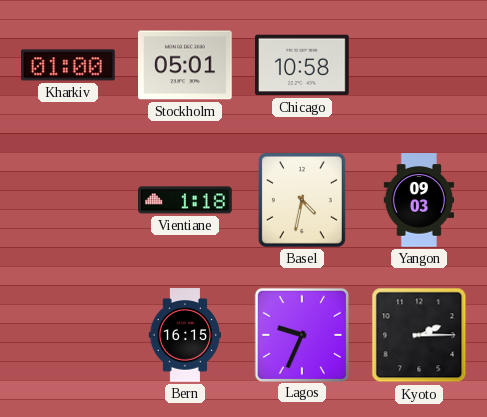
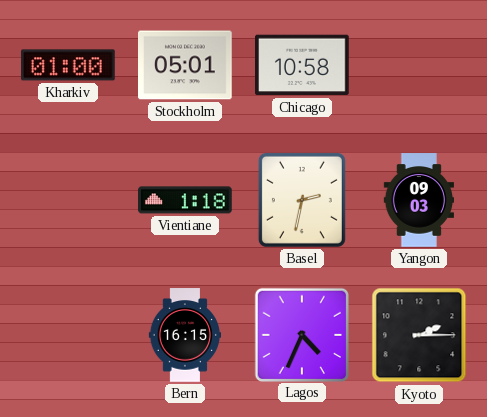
Basel: 4:32 -> 2:32 (302, 200)
Lagos: 9:34 -> 4:34 (301, 334)
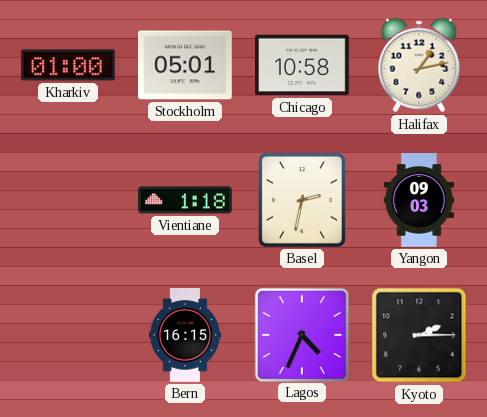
Halifax: none -> 1:13 (419, 65)
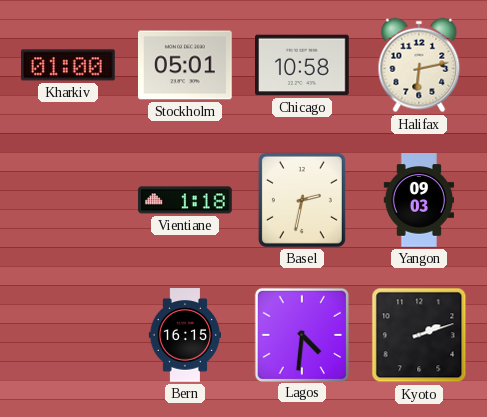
Halifax: 1:13 -> 6:13 (419, 65)
Lagos: 4:34 -> 4:31 (301, 334)
Kyoto: 2:15 -> 2:12 (419, 335)
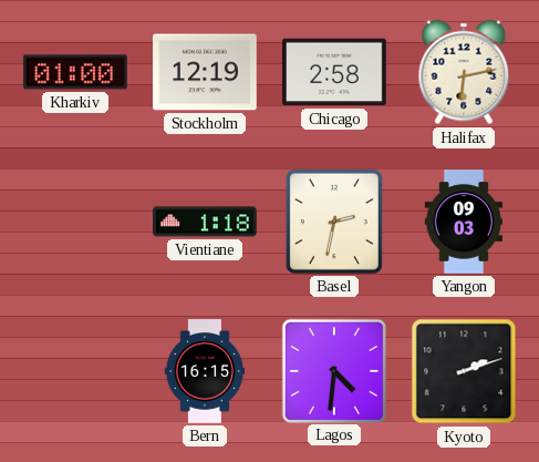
Stockholm: 05:01 -> 12:19 (206, 72)
Chicago: 10:58 -> 2:58 (335, 72)
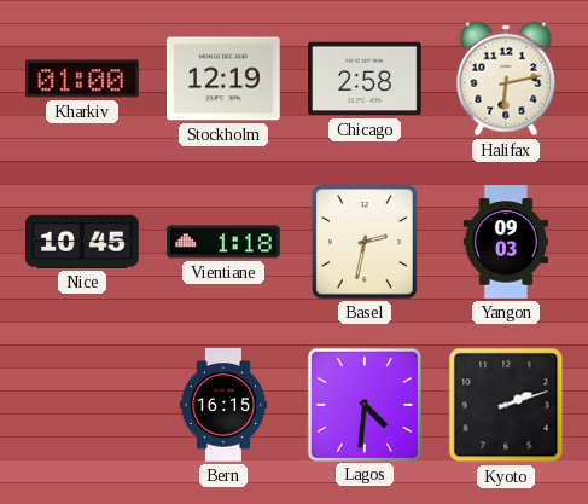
Nice: none -> 10:45 (83, 242)
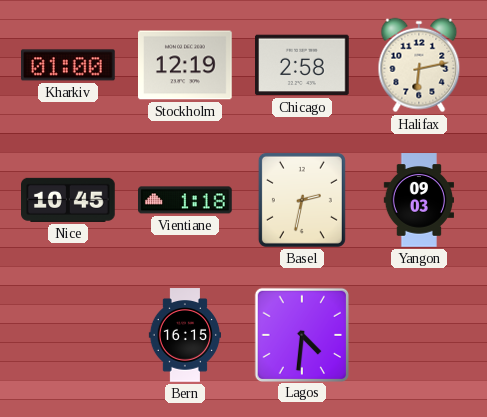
Kyoto: 2:12 -> none (506, 405)
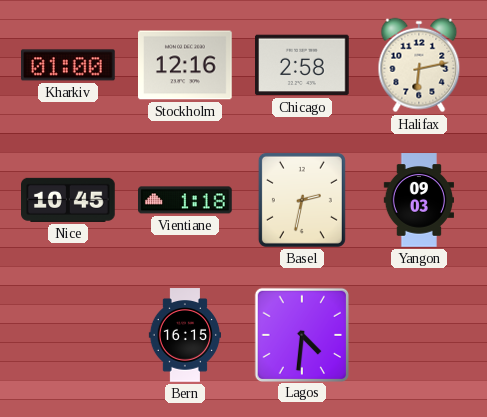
Stockholm: 12:19 -> 12:16 (186, 65)
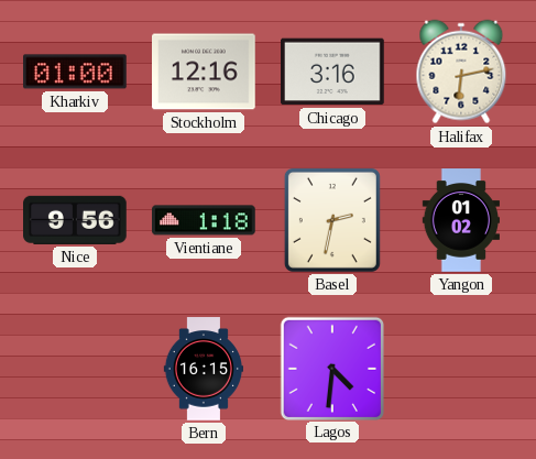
Chicago: 2:58 -> 3:16 (333, 72)
Nice: 10:45 -> 9:56 (76, 220)
Yangon: 09:03 -> 01:02 (460, 220)
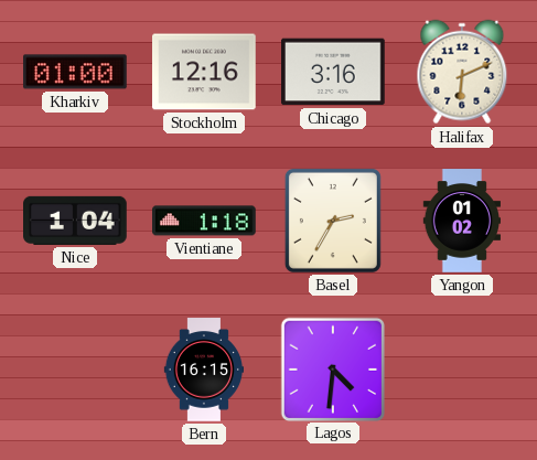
Halifax: 6:13 -> 6:11 (462, 72)
Nice: 9:56 -> 1:04 (76, 221)
Basel: 2:32 -> 2:35 (333, 221)
